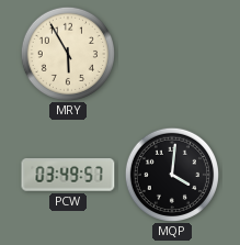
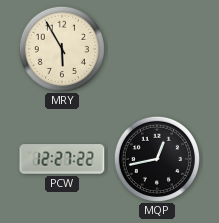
PCW: 03:49 -> 12:27 (62, 159)
MQP: 4:01 -> 12:43 (156, 158)
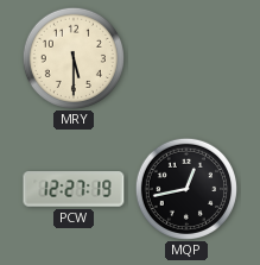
MRY: 5:55 -> 5:30 (72, 57)
PCW: 12:27:22 -> 12:27:19 (74, 189)
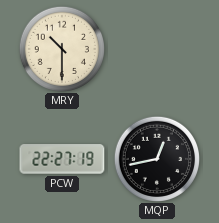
MRY: 5:30 -> 10:30 (61, 48)
PCW: 12:27 -> 22:27 (62, 159)
